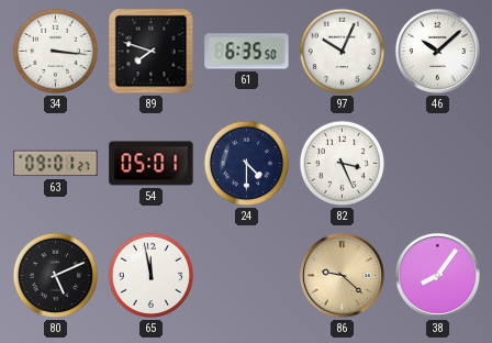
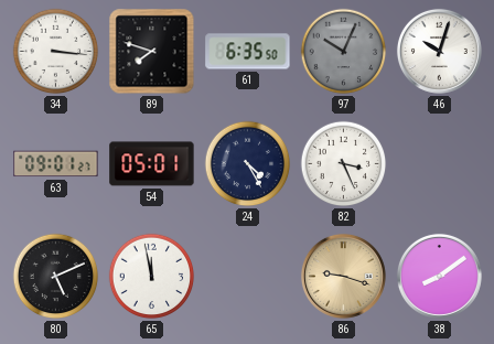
97 dial: white -> grey (344, 52)
46: 10:08 -> 10:03 (439, 51)
24: 4:30 -> 4:25 (248, 164)
86: 9:22 -> 9:18 (343, 276)
38: 8:06 -> 8:09 (439, 276)
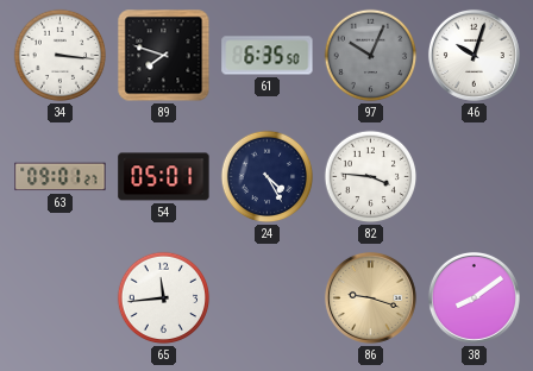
82: 3:26 -> 3:46 (371, 177)
80: 5:11 -> none (56, 277)
65: 11:58 -> 11:44 (164, 298)
